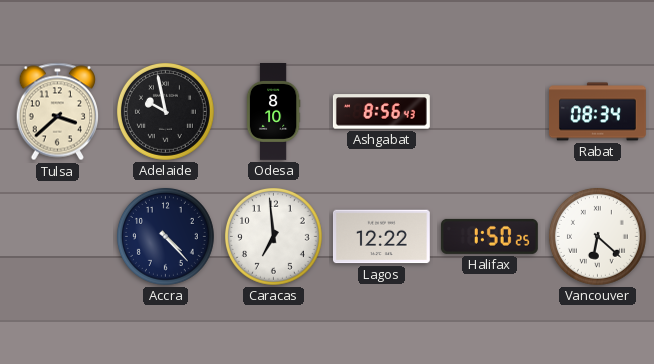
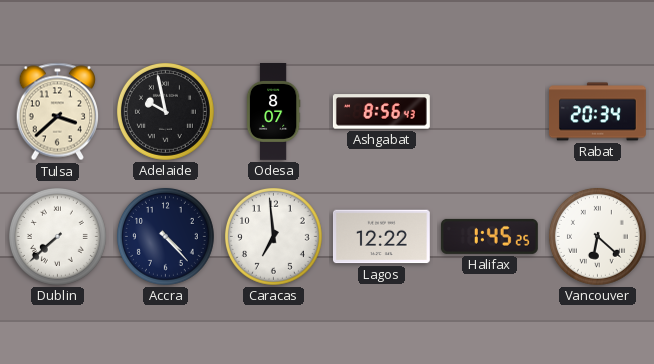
Odesa: 8:10 -> 8:07 (273, 112)
Rabat: 08:34 -> 20:34 (598, 112)
Dublin: none -> 7:38 (57, 236)
Halifax: 1:50 -> 1:45 (489, 236)
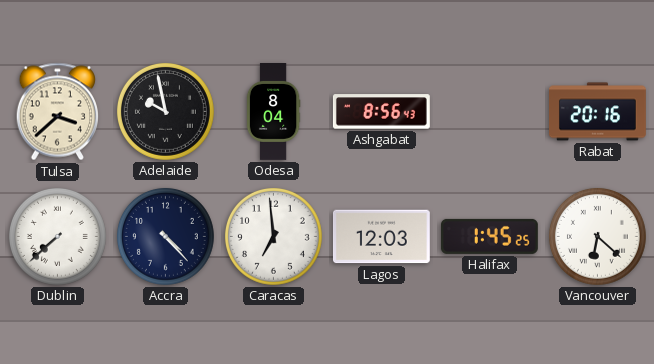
Odesa: 8:07 -> 8:04 (273, 112)
Rabat: 20:34 -> 20:16 (598, 112)
Lagos: 12:22 -> 12:03 (381, 237)
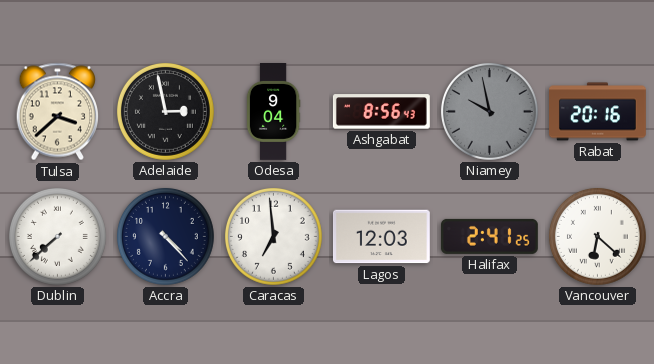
Adelaide: 9:58 -> 2:58 (165, 111)
Odesa: 8:04 -> 9:04 (273, 112)
Niamey: none -> 9:58 (489, 111)
Halifax: 1:45 -> 2:41 (489, 236)
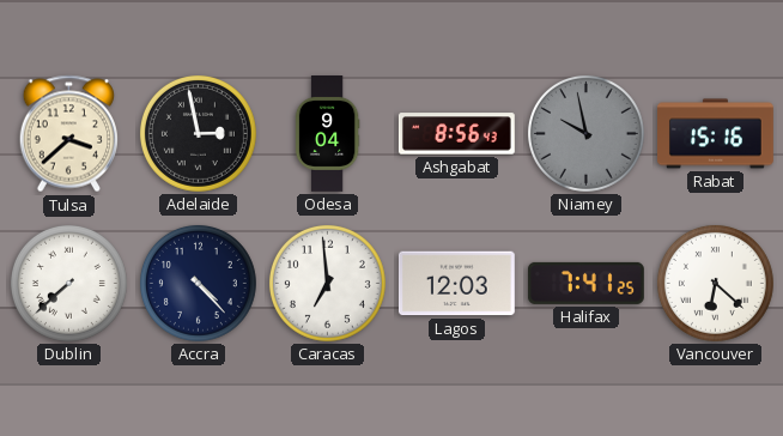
Rabat: 20:16 -> 15:16 (716, 134)
Halifax: 2:41 -> 7:41 (585, 283)
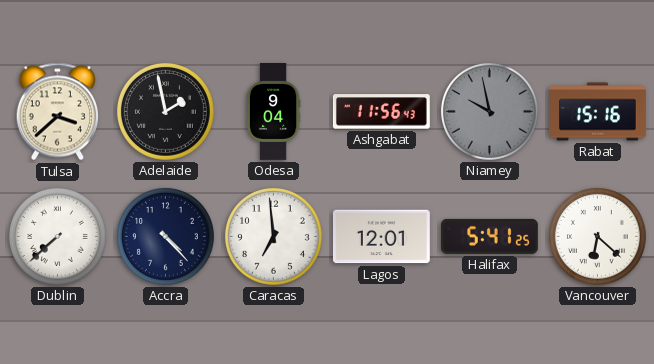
Adelaide: 2:58 -> 1:58 (165, 111)
Ashgabat: 8:56 -> 11:56 (381, 112)
Lagos: 12:03 -> 12:01 (381, 237)
Halifax: 7:41 -> 5:41 (489, 236)
